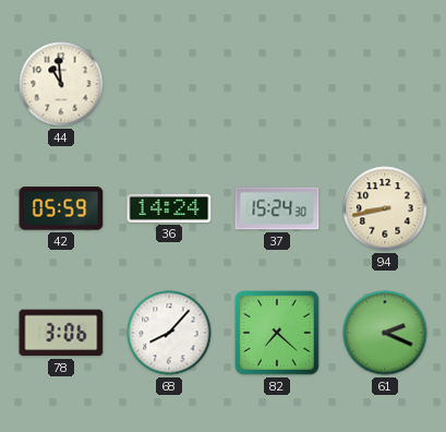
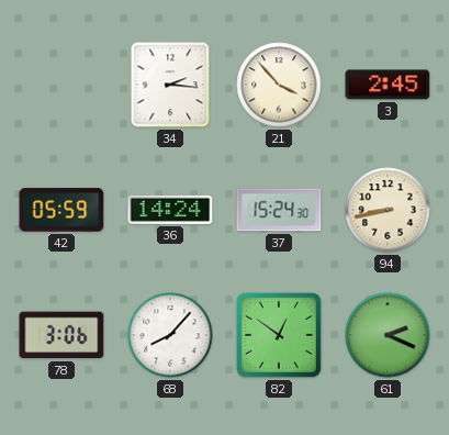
44: 10:59 -> none (61, 84)
34: none -> 2:16 (170, 85)
21: none -> 3:53 (279, 85)
3: none -> 2:45 (388, 85)
82: 7:22 -> 12:51 (280, 336)
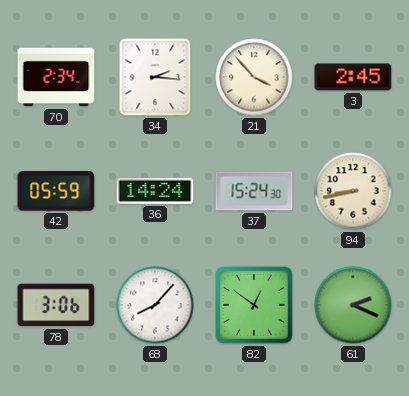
70: none -> 2:34 (56, 77)
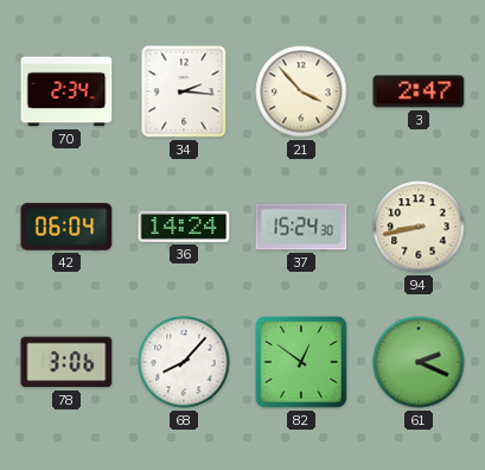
3: 2:45 -> 2:47 (419, 91)
42: 05:59 -> 06:04 (66, 227)
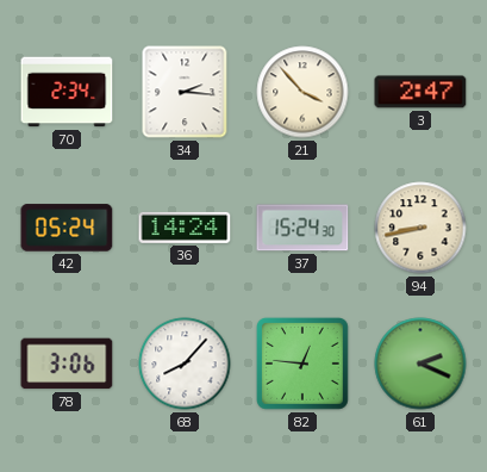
42: 06:04 -> 05:24 (67, 228)
82: 12:51 -> 12:46 (304, 365)
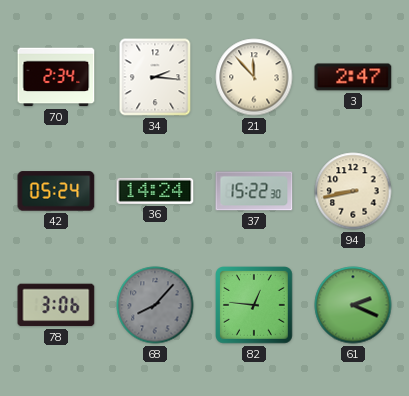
21: 3:53 -> 11:53 (254, 77)
37: 15:24 -> 15:22 (254, 191)
68 dial: white -> grey (155, 305)
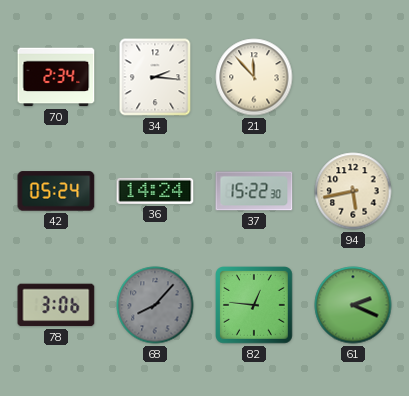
3: 2:47 -> none (353, 77)
94: 8:43 -> 5:43 (353, 191)
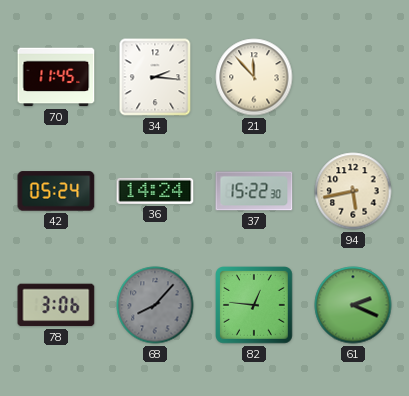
70: 2:34 -> 11:45 (56, 77)
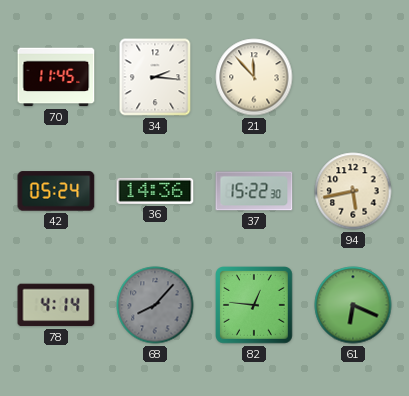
36: 14:24 -> 14:36 (155, 191)
78: 3:06 -> 4:14 (56, 305)
61: 2:19 -> 6:19 (353, 305)
